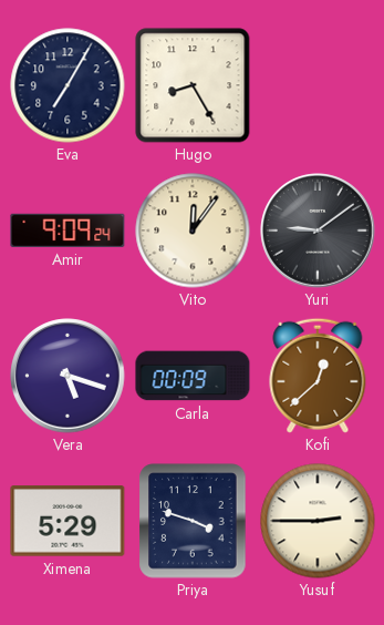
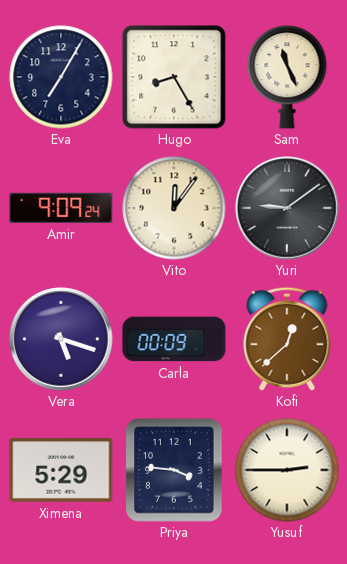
Sam: none -> 11:26 (287, 77)
Priya: 3:48 -> 3:46 (174, 470)
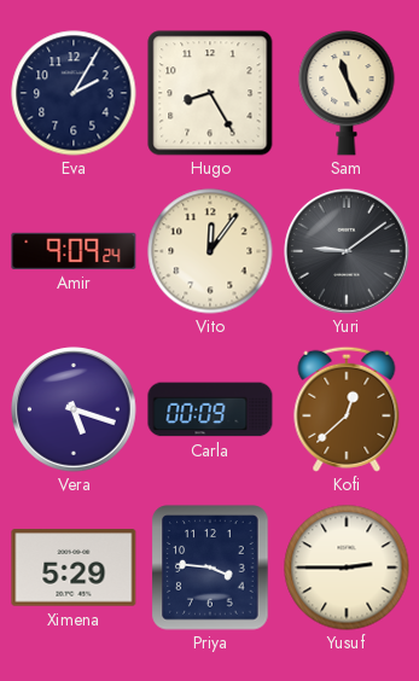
Eva: 7:05 -> 2:05 (74, 93)
